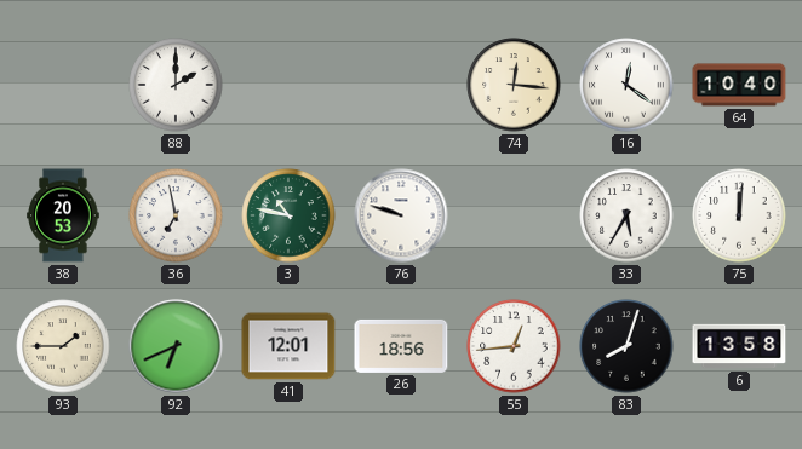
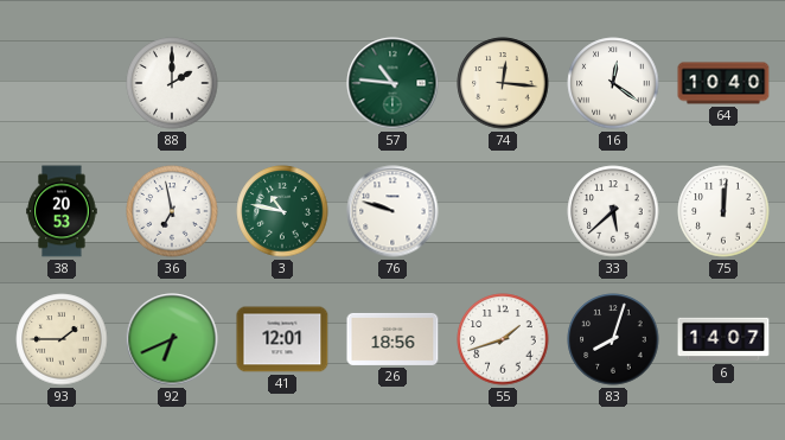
57: none -> 10:46 (392, 83)
33: 5:35 -> 5:38 (613, 211)
55: 12:44 -> 1:42 (503, 339)
6: 13:58 -> 14:07 (723, 339)
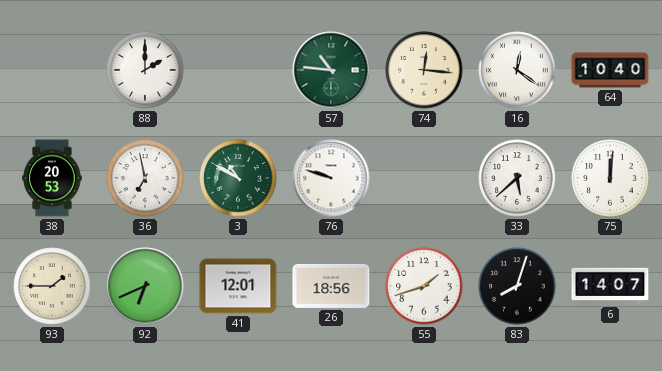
3: 10:47 -> 10:50 (238, 178)
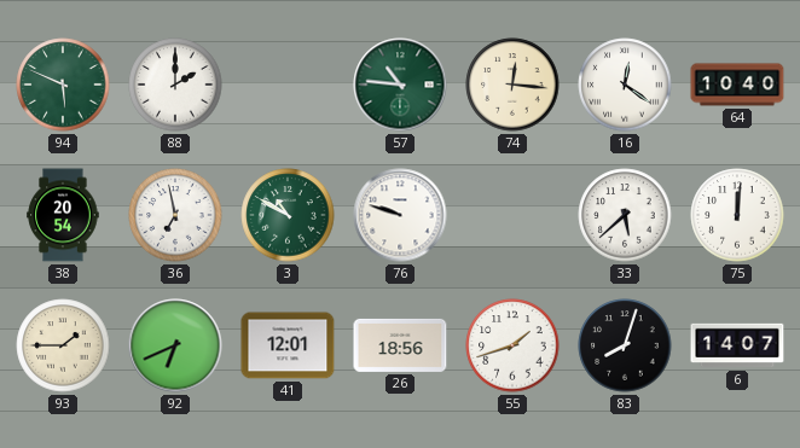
94: none -> 5:49 (63, 85)
38: 20:53 -> 20:54 (63, 215)
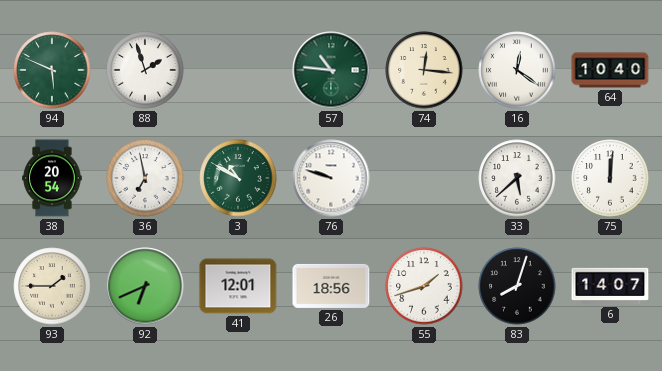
88: 2:00 -> 1:57 (145, 70)
